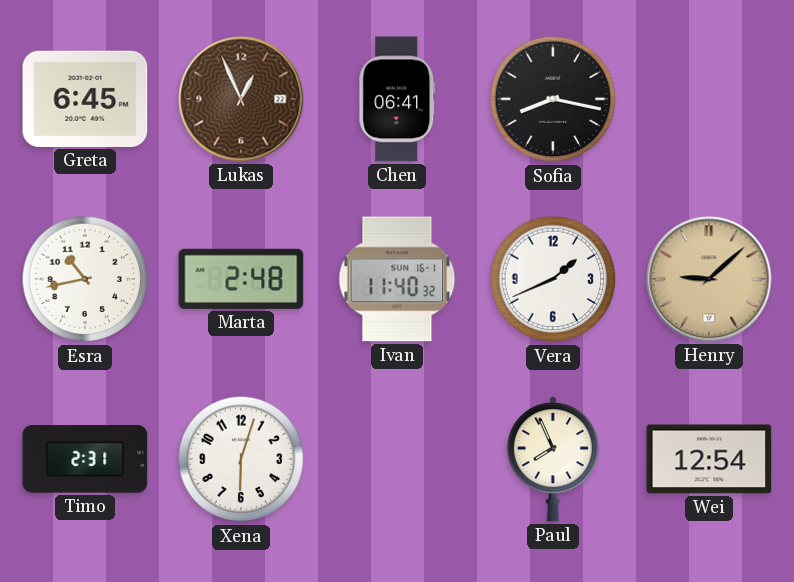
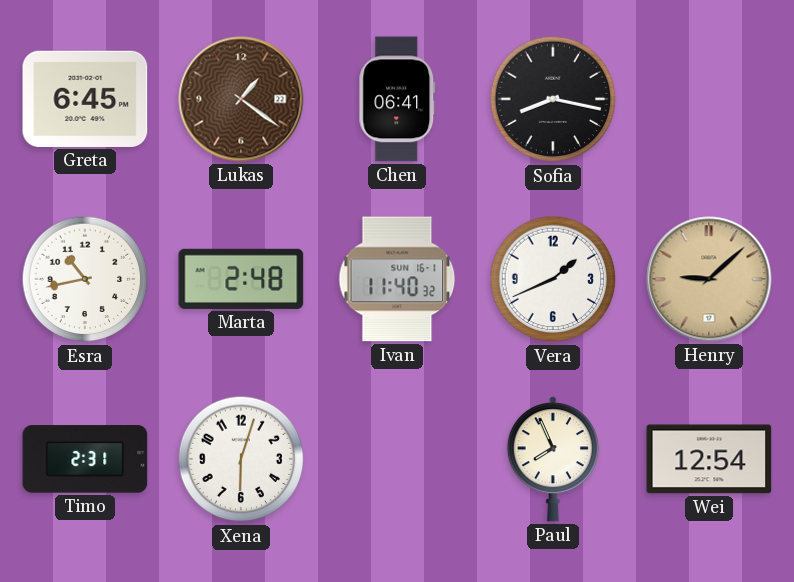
Lukas: 12:56 -> 1:21 (241, 99)
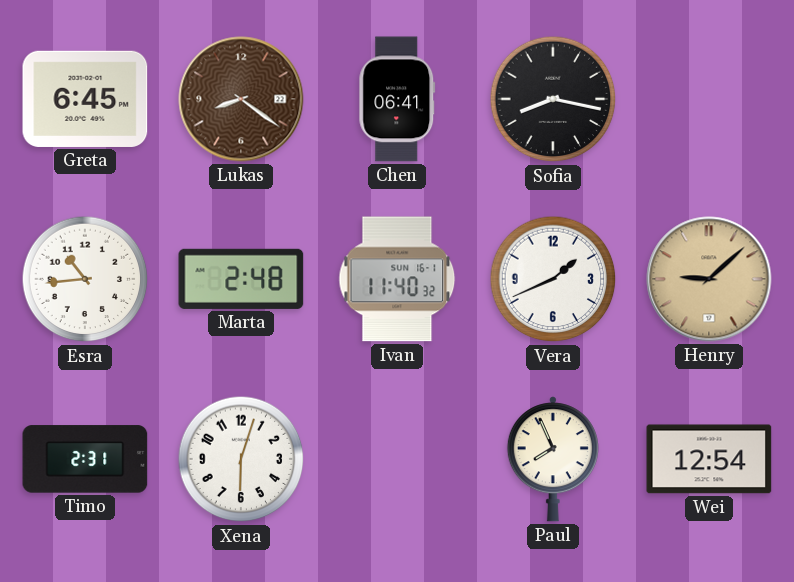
Lukas: 1:21 -> 8:21 (241, 99)
Esra: 10:43 -> 10:44 (85, 279)
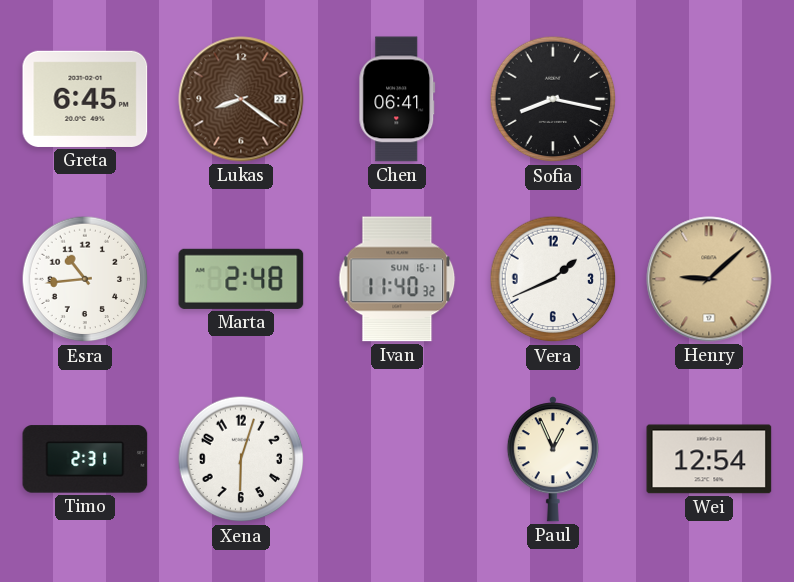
Paul: 7:56 -> 12:56 (553, 459)
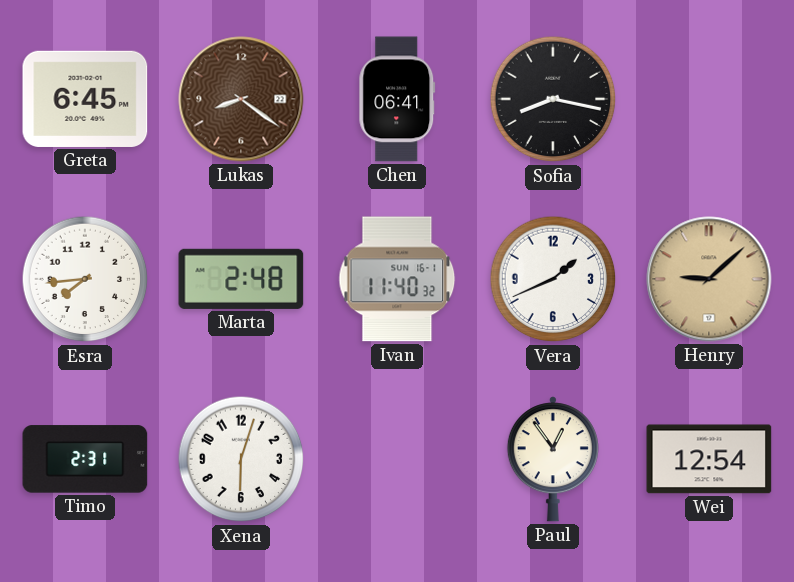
Esra: 10:44 -> 7:44 (85, 279)
Paul: 12:56 -> 12:54 (553, 459)
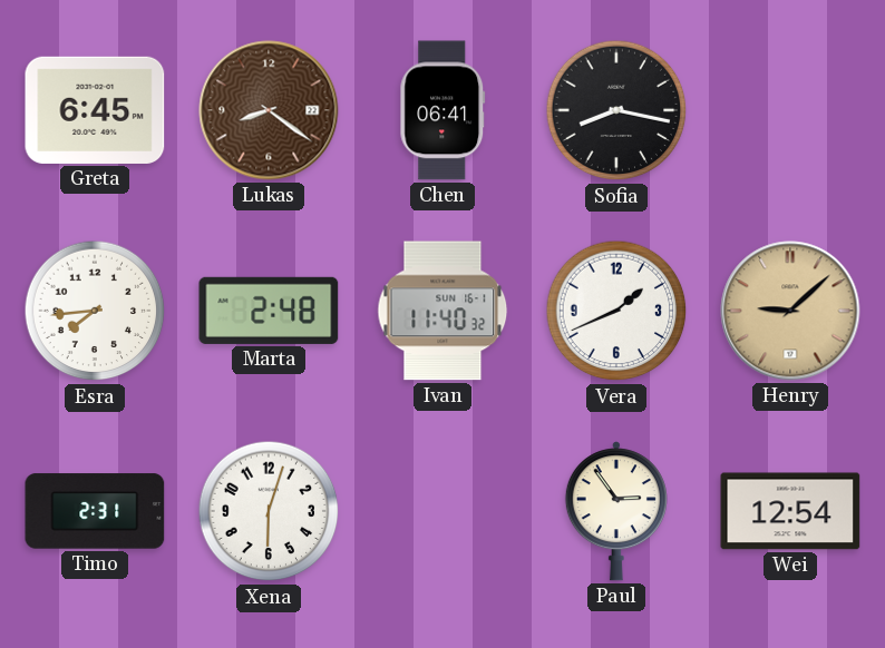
Paul: 12:54 -> 2:54 (616, 511)
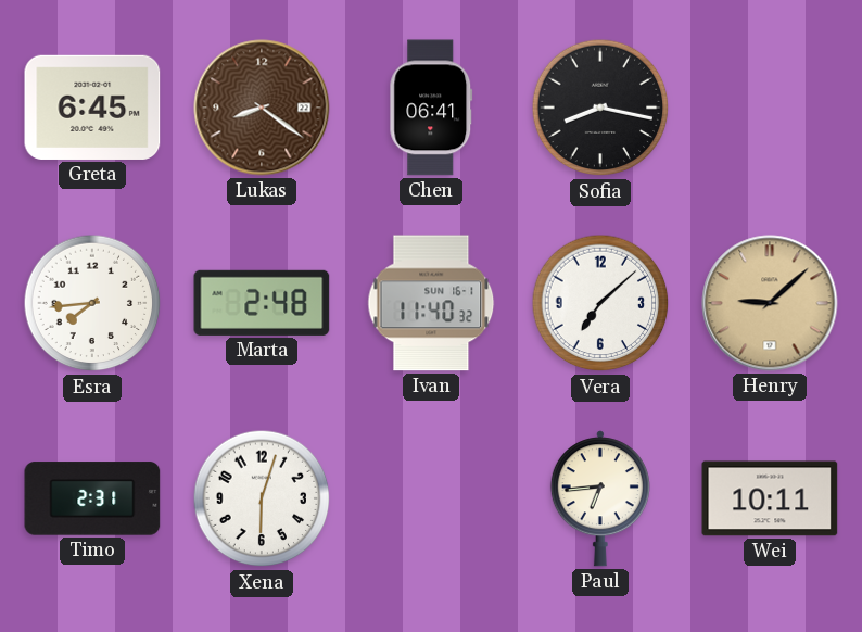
Vera: 1:41 -> 7:08 (600, 303)
Paul: 2:54 -> 6:44 (600, 498)
Wei: 12:54 -> 10:11 (770, 498)
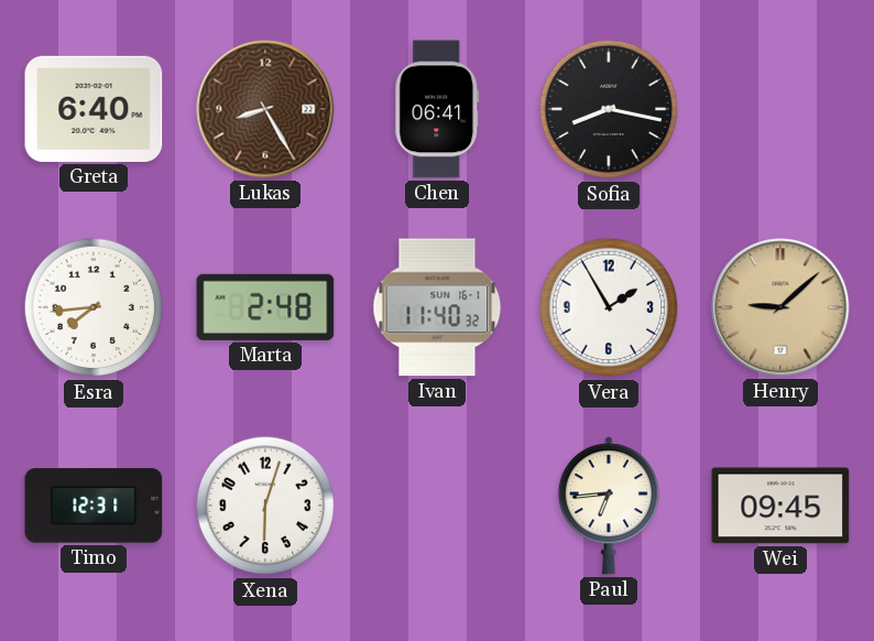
Greta: 6:45 -> 6:40 (94, 109)
Lukas: 8:21 -> 8:25 (265, 109)
Vera: 7:08 -> 1:55 (609, 307)
Timo: 2:31 -> 12:31 (94, 506)
Wei: 10:11 -> 09:45 (780, 506)
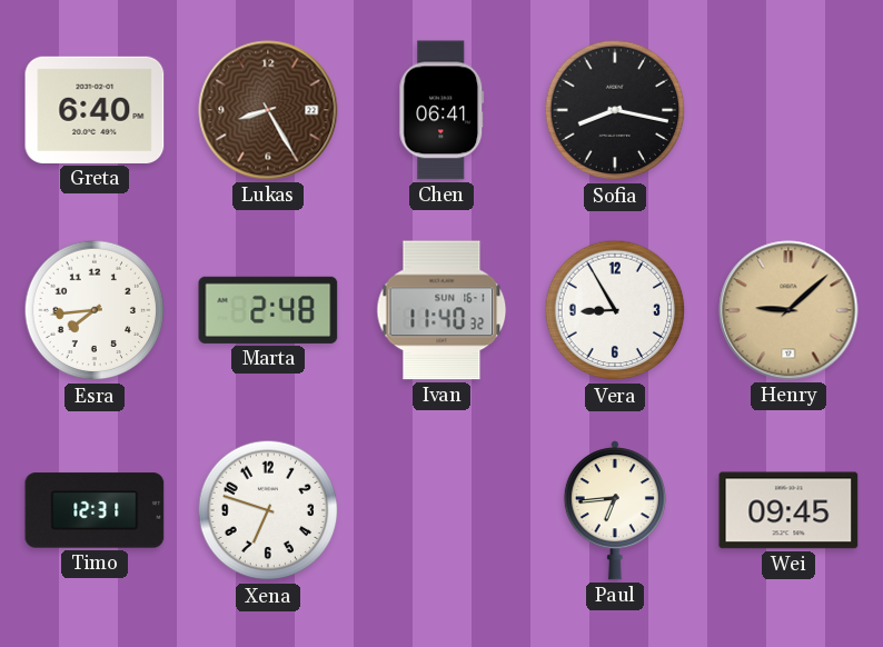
Vera: 1:55 -> 8:55 (615, 310)
Xena: 6:03 -> 6:48 (268, 510)
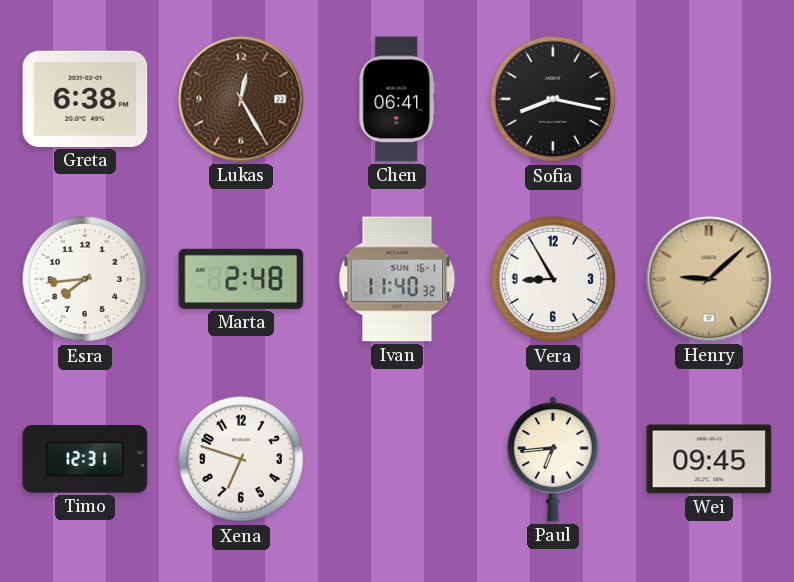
Greta: 6:40 -> 6:38 (85, 99)
Lukas: 8:25 -> 12:25 (241, 99)
